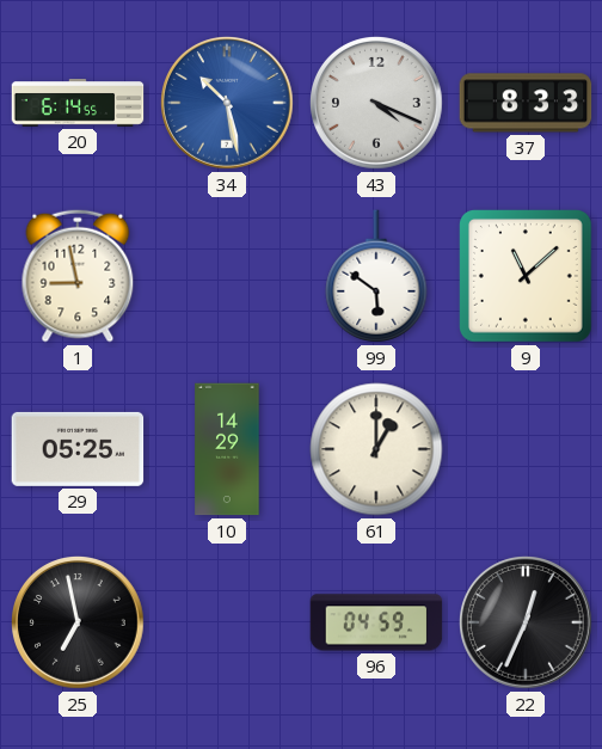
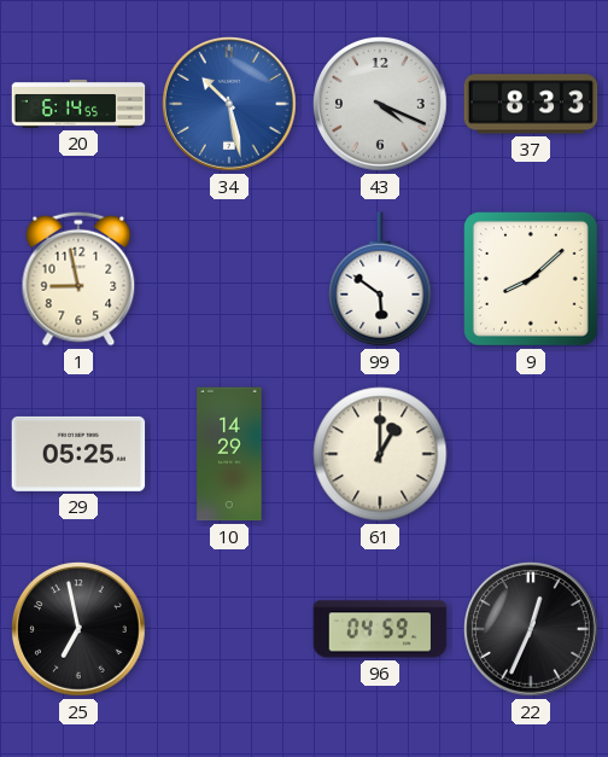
9: 11:08 -> 8:08 (532, 280)
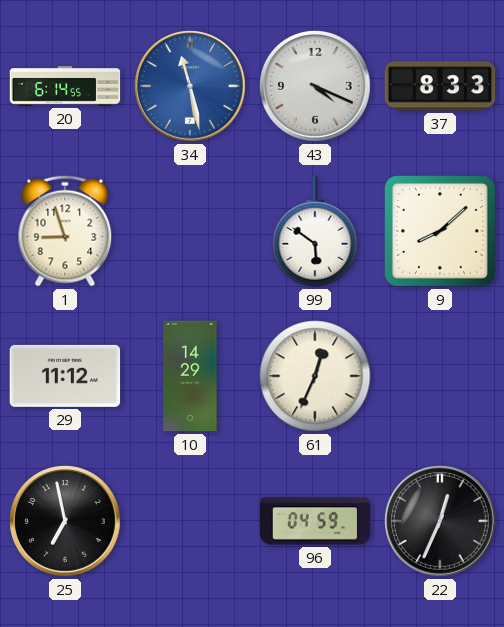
34: 10:28 -> 11:28 (191, 87)
1: 8:58 -> 8:57 (65, 231)
29: 05:25 -> 11:12 (65, 376)
61: 1:00 -> 12:34 (315, 376)
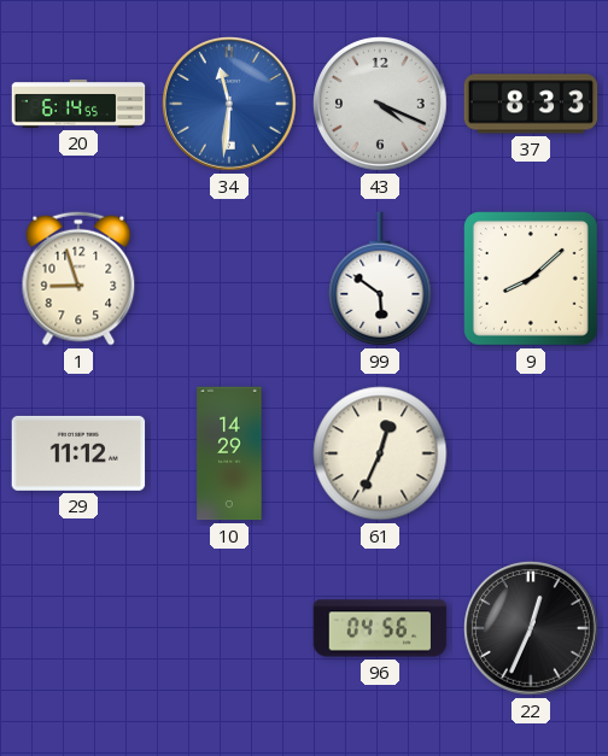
34: 11:28 -> 11:31 (230, 105)
25: 6:58 -> none (66, 522)
96: 04:59 -> 04:56 (380, 628)
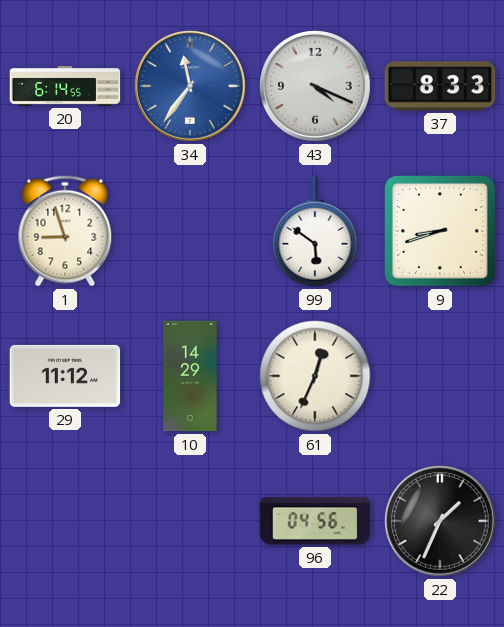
34: 11:31 -> 11:36 (191, 87)
9: 8:08 -> 8:42 (441, 232)
22: 12:34 -> 1:34 (441, 522)
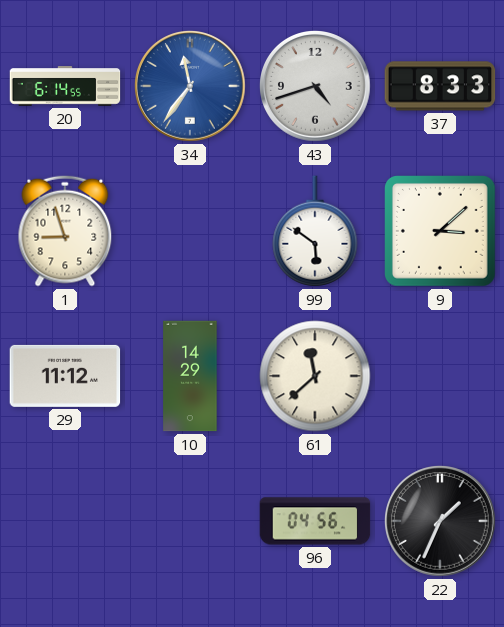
43: 4:19 -> 4:42 (316, 87)
9: 8:42 -> 3:08 (441, 232)
61: 12:34 -> 11:38 (315, 376)
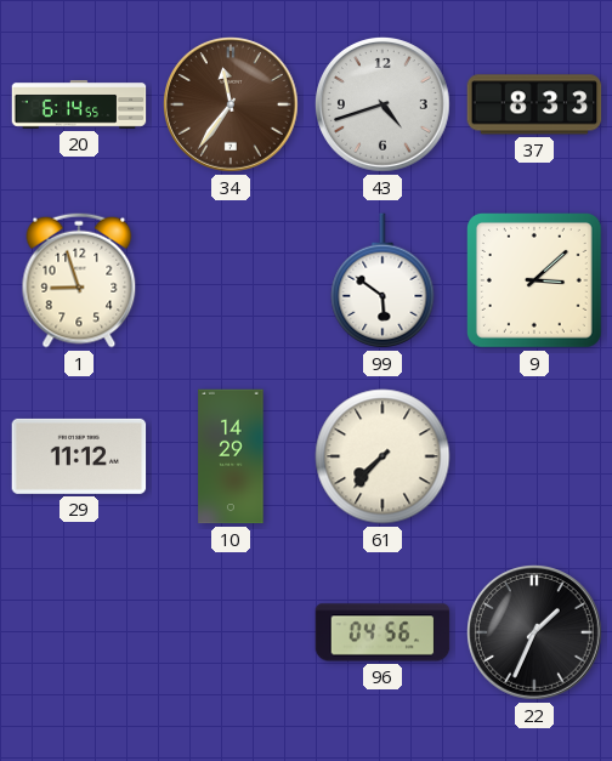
34 dial: blue -> brown (232, 106)
61: 11:38 -> 7:37 (382, 456)
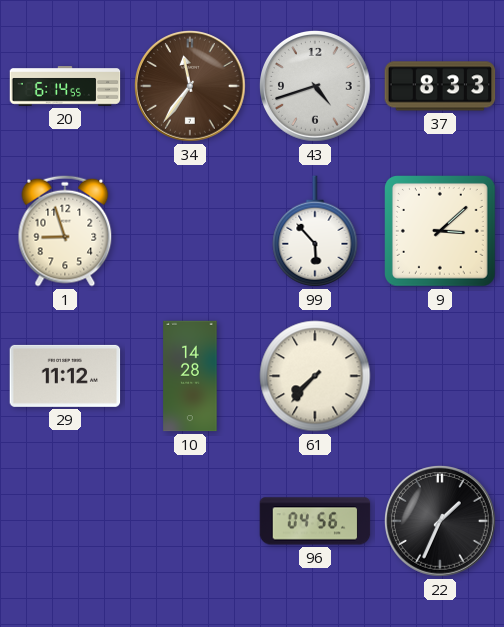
99: 5:51 -> 5:53 (315, 231)
10: 14:29 -> 14:28 (190, 376)
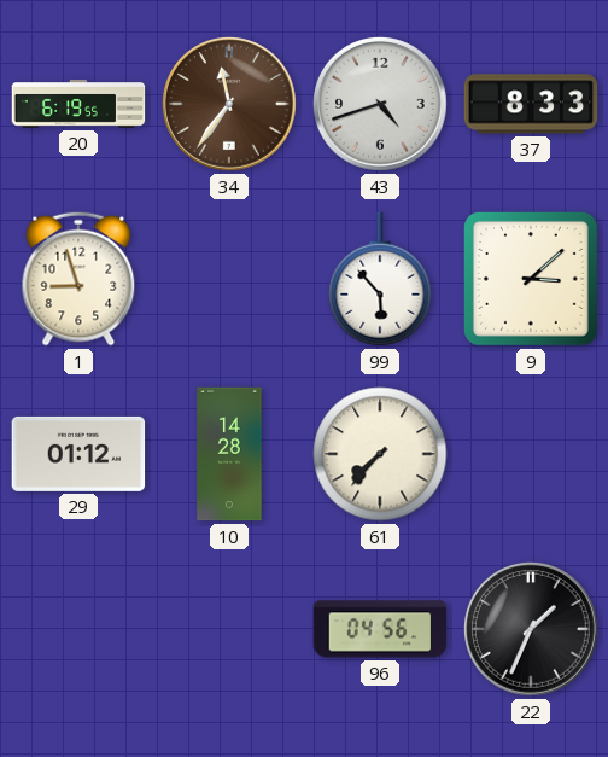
20: 6:14 -> 6:19 (78, 104)
29: 11:12 -> 01:12 (78, 454)
